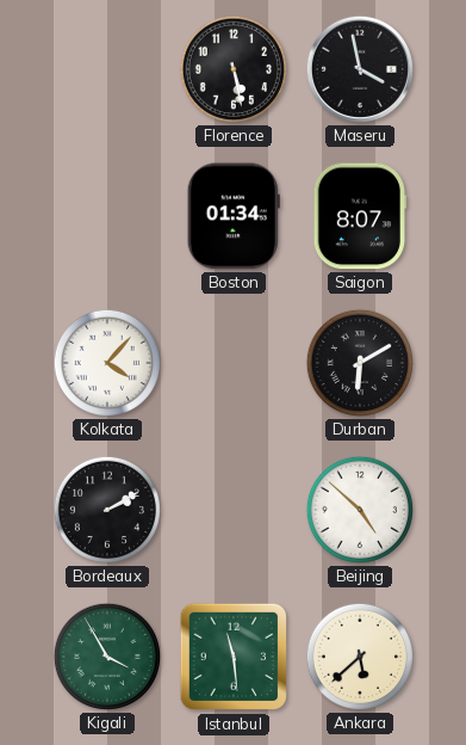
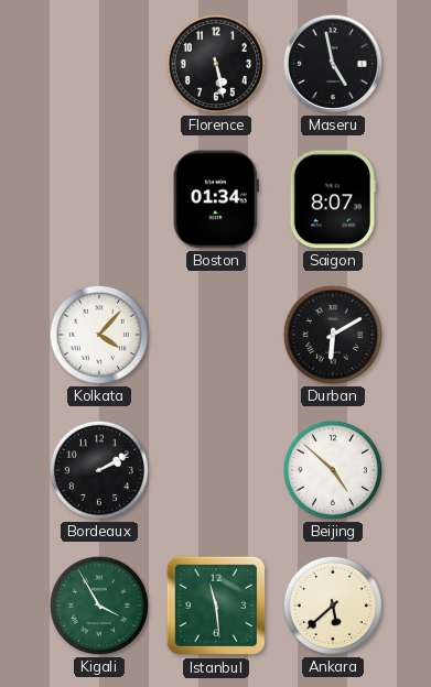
Maseru: 3:58 -> 4:58 (333, 64)
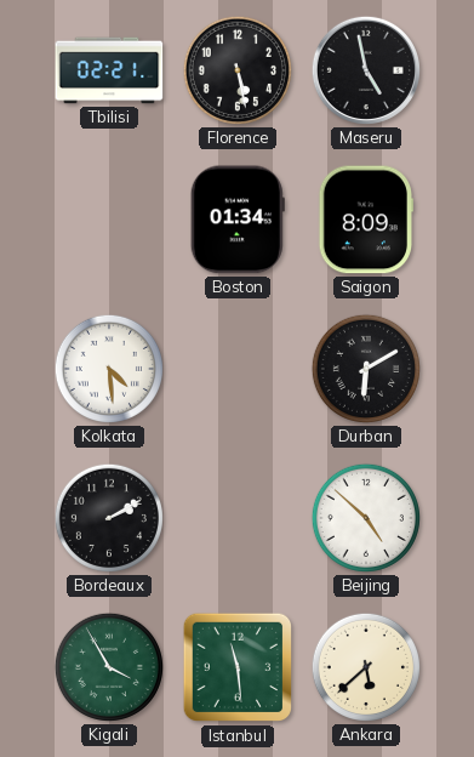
Tbilisi: none -> 02:21 (109, 70)
Saigon: 8:07 -> 8:09 (365, 220)
Kolkata: 4:07 -> 4:29 (109, 369)
